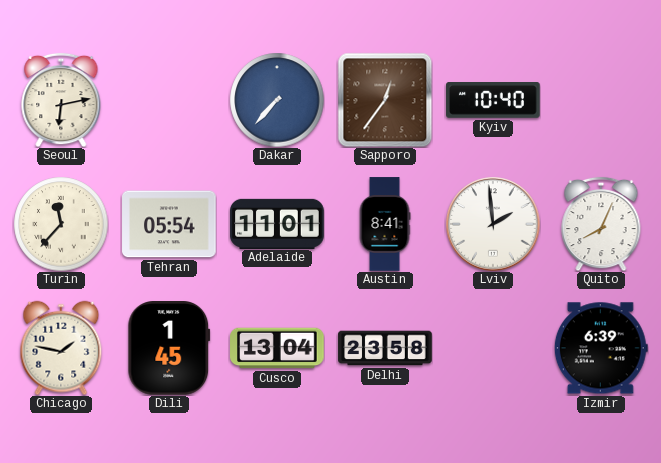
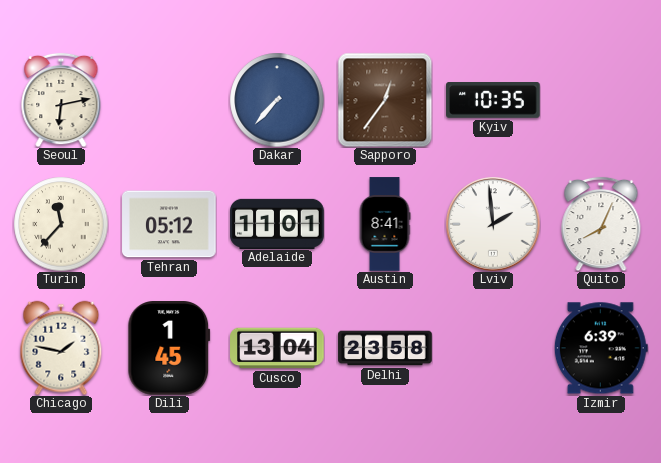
Kyiv: 10:40 -> 10:35 (493, 101)
Tehran: 05:54 -> 05:12 (169, 224)
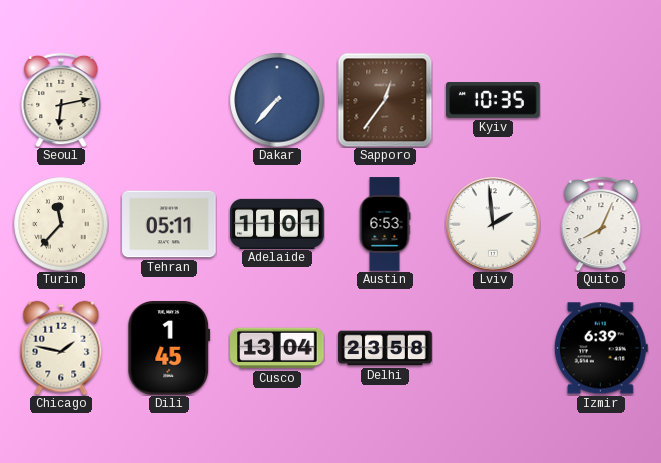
Tehran: 05:12 -> 05:11 (169, 224)
Austin: 8:41 -> 6:53 (385, 224)
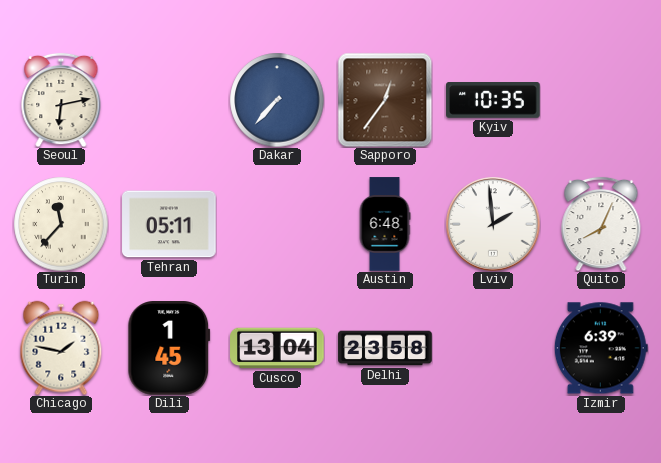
Adelaide: 11:01 -> none (277, 223)
Austin: 6:53 -> 6:48 (385, 224)
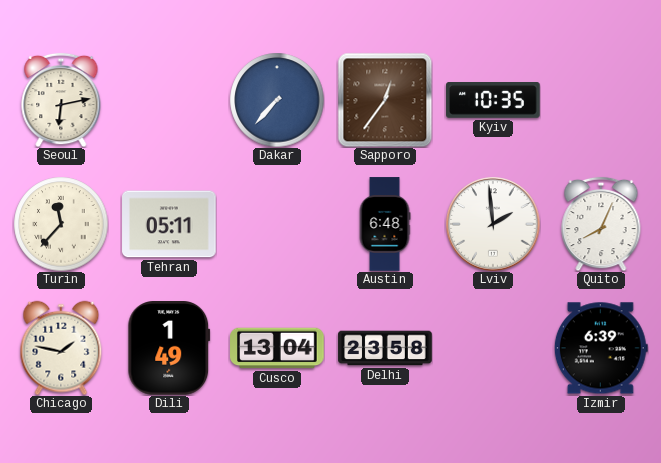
Dili: 1:45 -> 1:49 (169, 349)
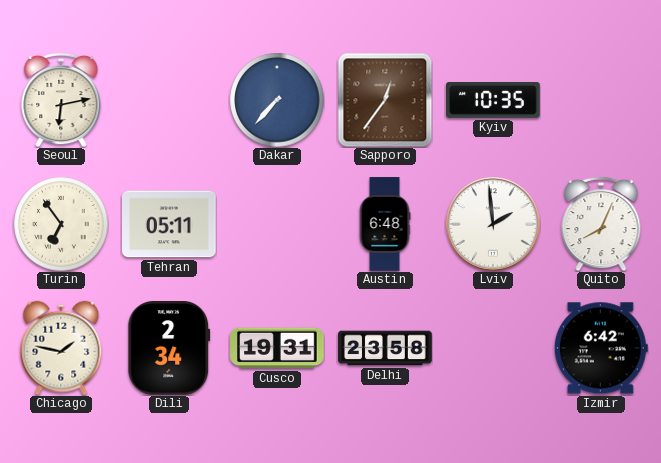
Turin: 11:37 -> 6:54 (61, 224)
Dili: 1:49 -> 2:34 (169, 349)
Cusco: 13:04 -> 19:31 (277, 348)
Izmir: 6:39 -> 6:42 (601, 348)
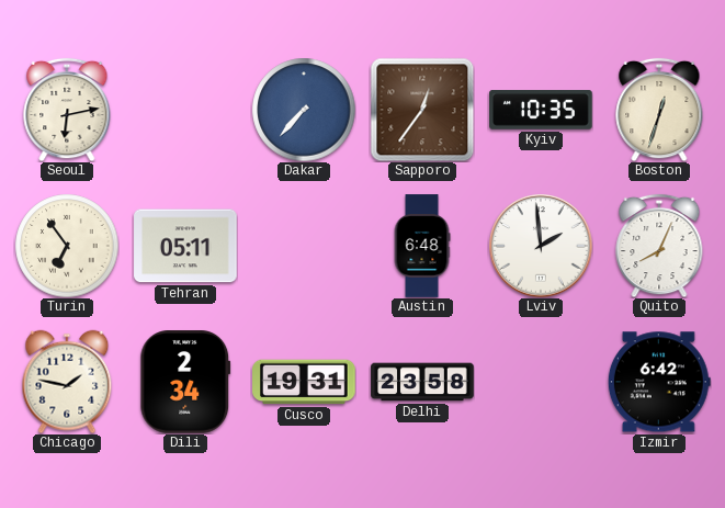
Boston: none -> 12:33 (659, 110)
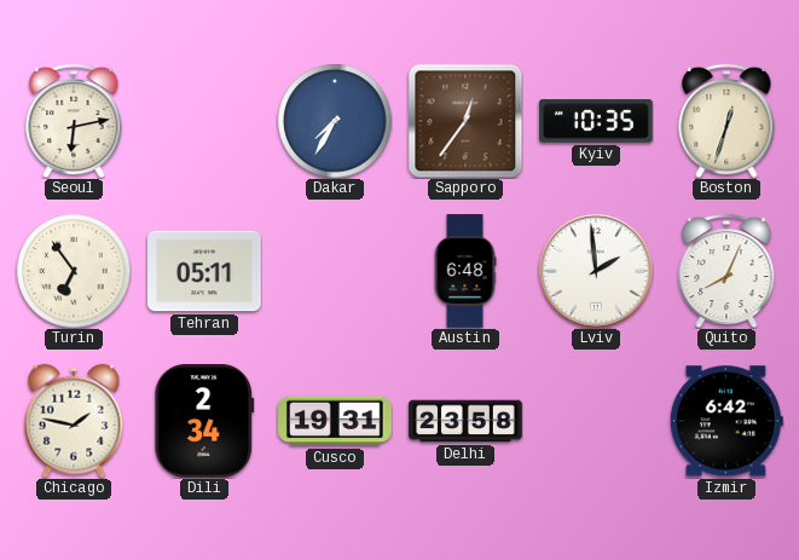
Dakar: 7:37 -> 7:35 (335, 121)
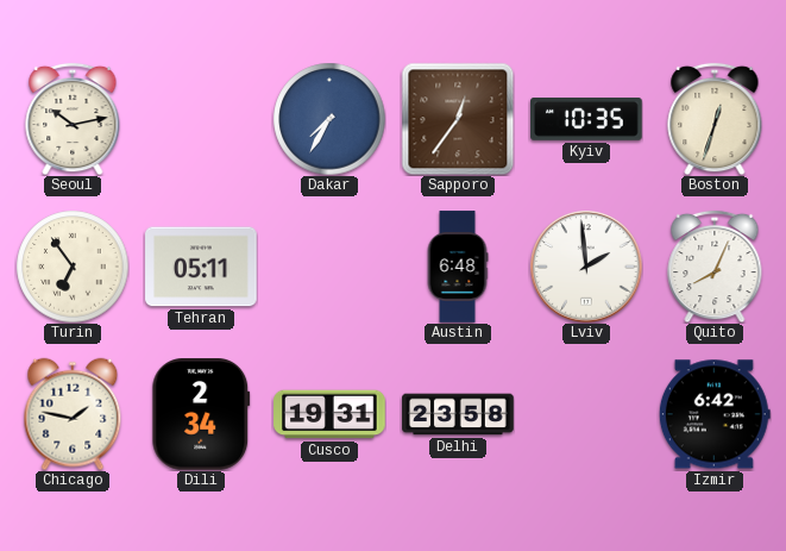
Seoul: 6:13 -> 10:13 (73, 119)
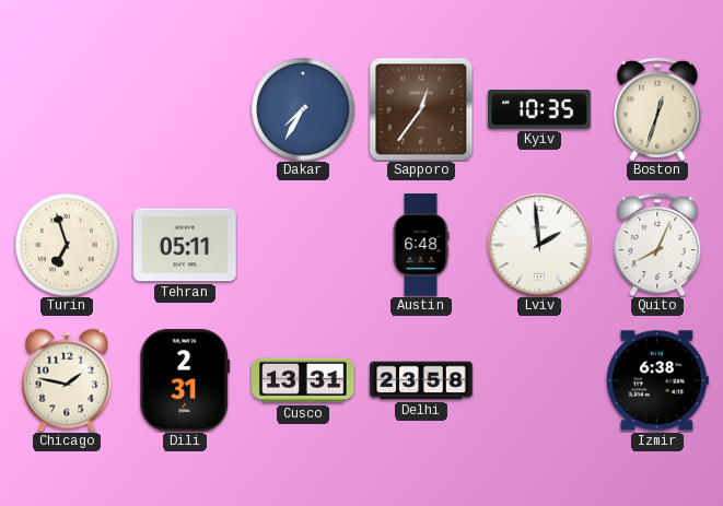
Seoul: 10:13 -> none (73, 119)
Turin: 6:54 -> 6:57 (67, 245)
Dili: 2:34 -> 2:31 (185, 381)
Cusco: 19:31 -> 13:31 (303, 380)
Izmir: 6:42 -> 6:38 (657, 380)
